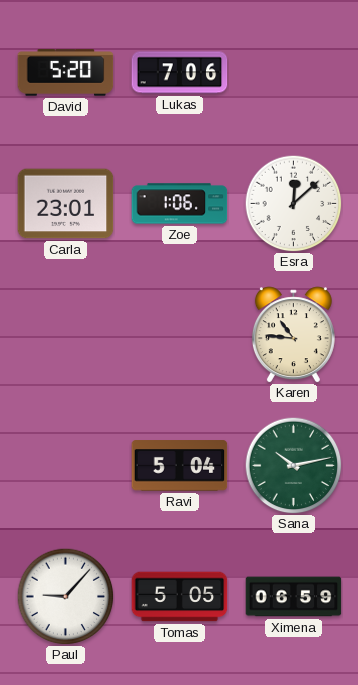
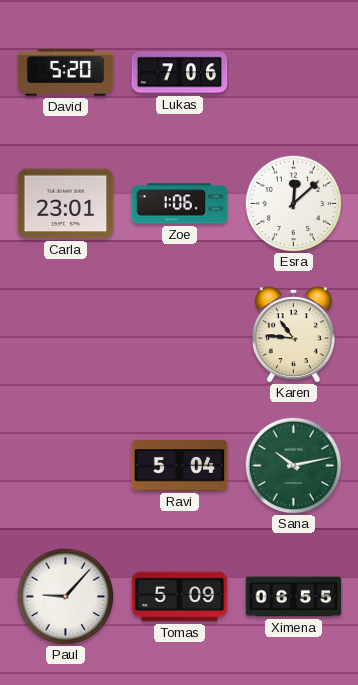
Tomas: 5:05 -> 5:09 (180, 597)
Ximena: 06:59 -> 06:55 (294, 597)
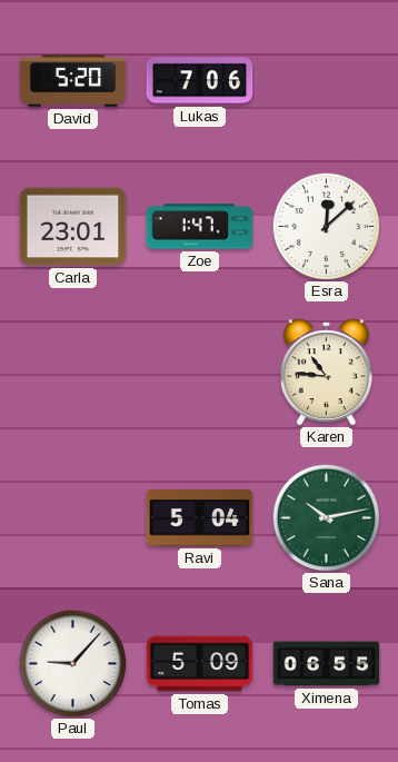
Zoe: 1:06 -> 1:47 (200, 227)
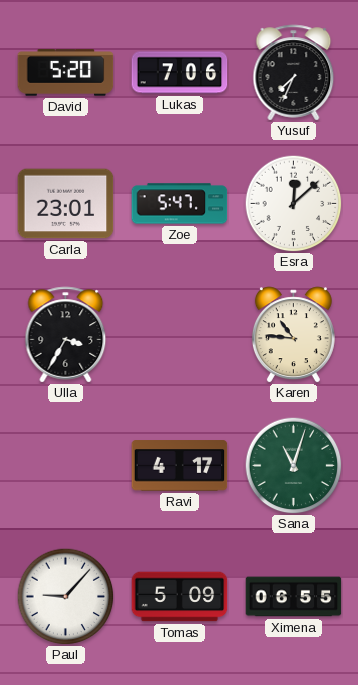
Yusuf: none -> 7:34 (294, 73)
Zoe: 1:47 -> 5:47 (180, 204)
Ulla: none -> 3:35 (66, 335)
Ravi: 5:04 -> 4:17 (180, 466)
Sana: 10:13 -> 11:03 (293, 465)
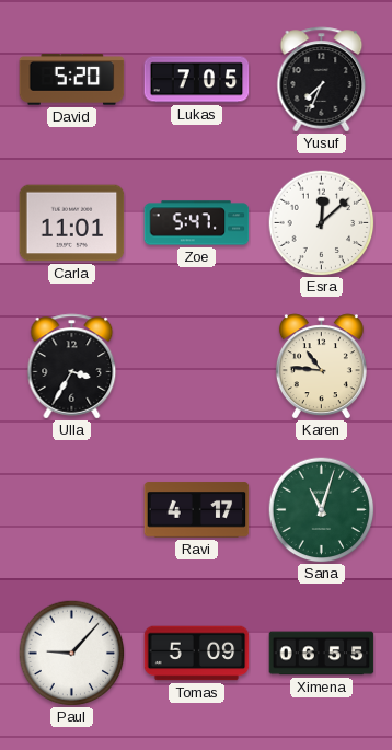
Lukas: 7:06 -> 7:05 (197, 80)
Carla: 23:01 -> 11:01 (72, 223)
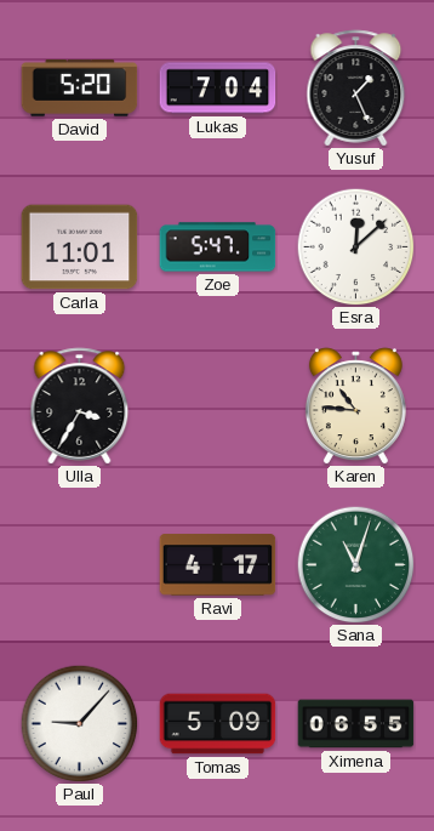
Lukas: 7:05 -> 7:04 (218, 89)
Yusuf: 7:34 -> 1:26 (356, 89)
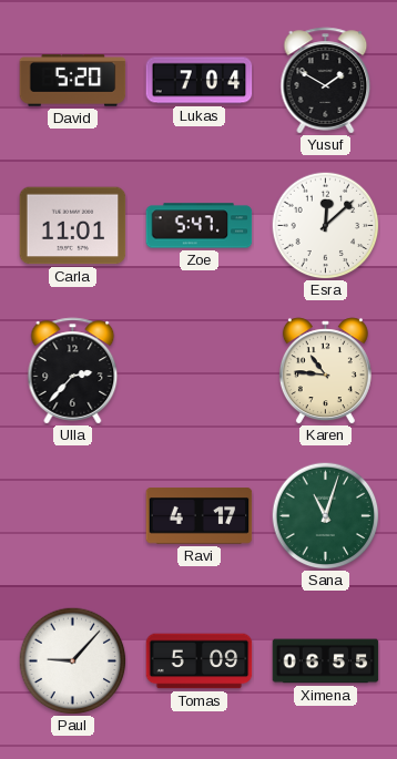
Yusuf: 1:26 -> 1:50 (326, 81)
Ulla: 3:35 -> 2:37 (73, 371)
